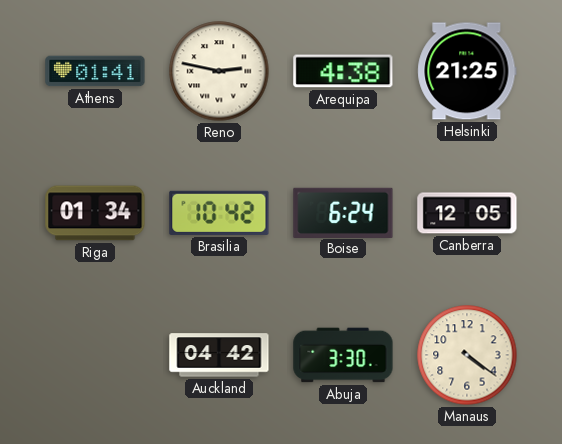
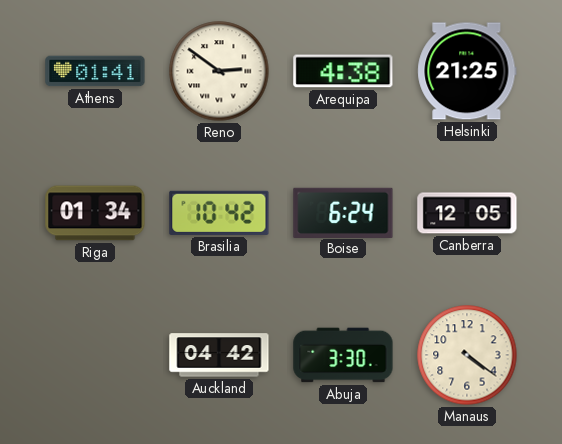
Reno: 2:47 -> 2:51 (219, 71)
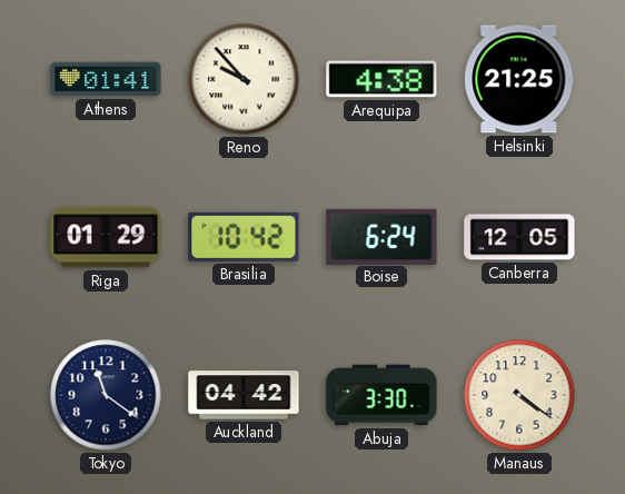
Reno: 2:51 -> 9:53 (244, 79)
Riga: 01:34 -> 01:29 (106, 237)
Tokyo: none -> 11:21 (106, 395)
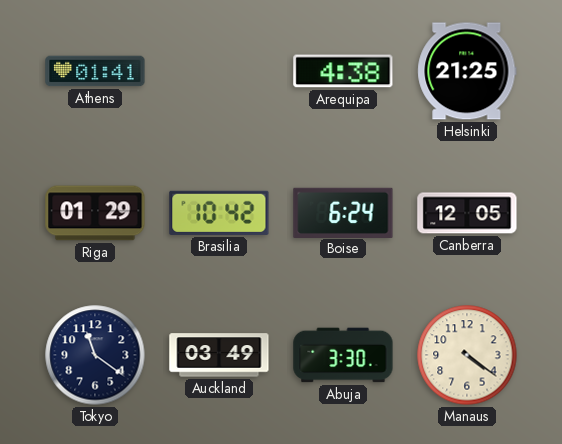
Reno: 9:53 -> none (244, 79)
Auckland: 04:42 -> 03:49 (219, 355)
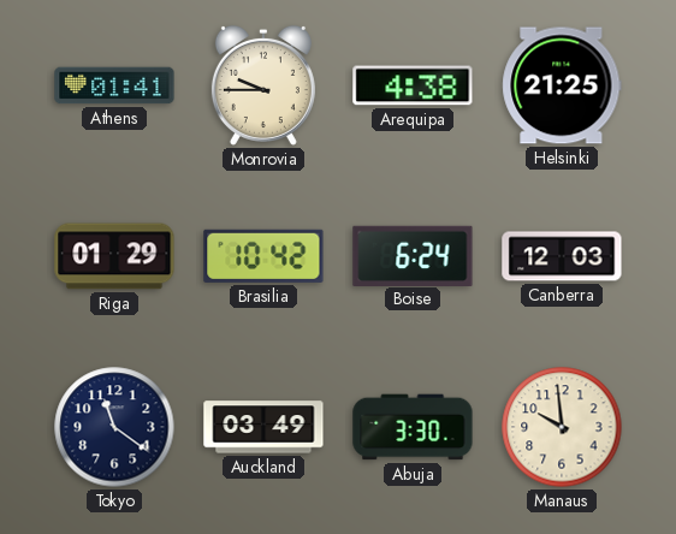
Monrovia: none -> 9:45 (263, 85)
Canberra: 12:05 -> 12:03 (562, 256)
Manaus: 4:21 -> 9:59 (562, 427)
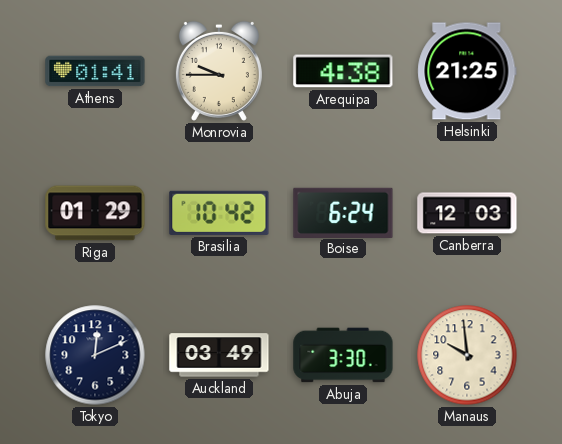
Tokyo: 11:21 -> 12:11 (95, 355)
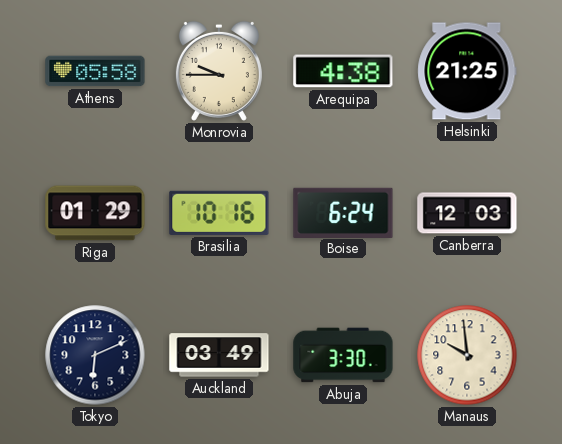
Athens: 01:41 -> 05:58 (95, 71)
Brasilia: 10:42 -> 10:16 (219, 213)
Tokyo: 12:11 -> 6:11 (95, 355)
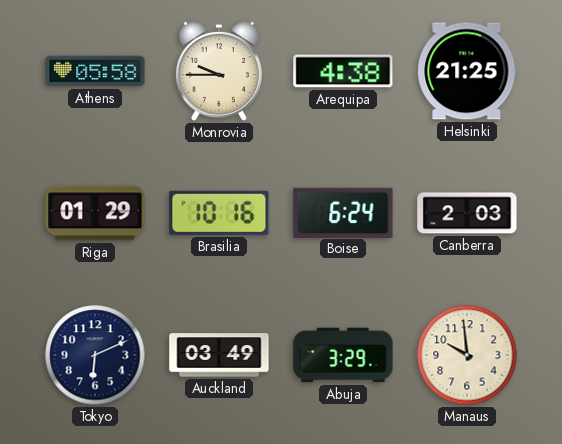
Canberra: 12:03 -> 2:03 (467, 213)
Abuja: 3:30 -> 3:29 (343, 355)
